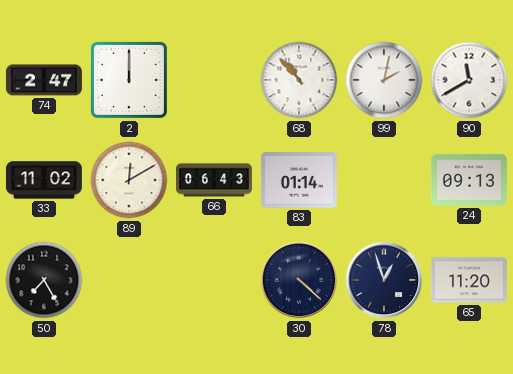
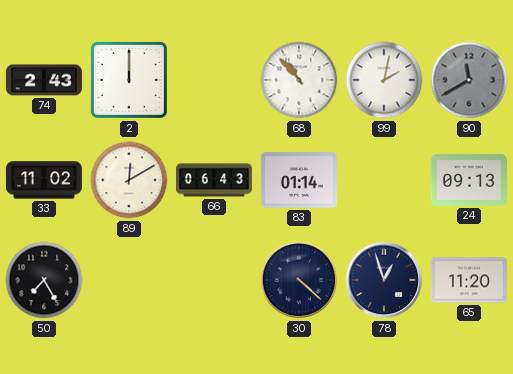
74: 2:47 -> 2:43 (44, 80)
90 dial: white -> grey (469, 80)
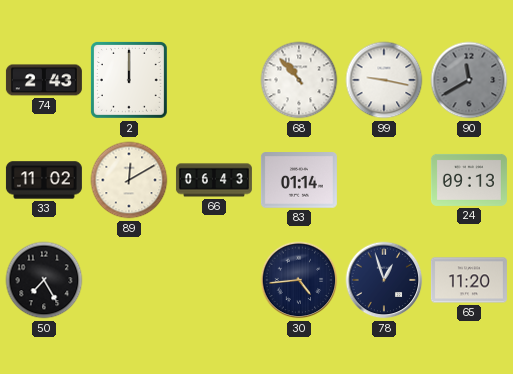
99: 2:02 -> 9:17 (384, 80)
30: 4:22 -> 4:44 (299, 280)
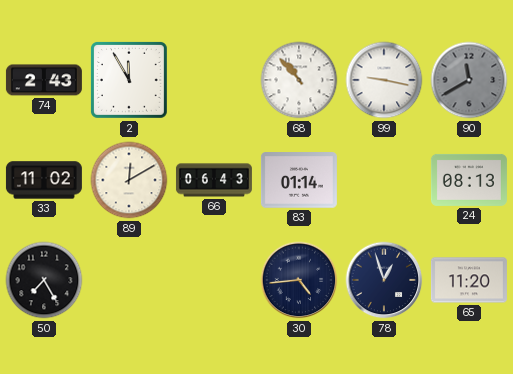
2: 12:00 -> 11:55 (129, 80)
24: 09:13 -> 08:13 (469, 180)
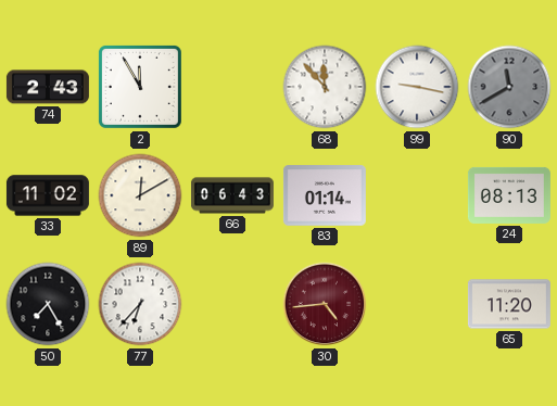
68: 10:53 -> 11:53 (325, 87)
77: none -> 6:37 (140, 304)
30 dial: navy -> burgundy (325, 304)
78: 12:57 -> none (384, 280)
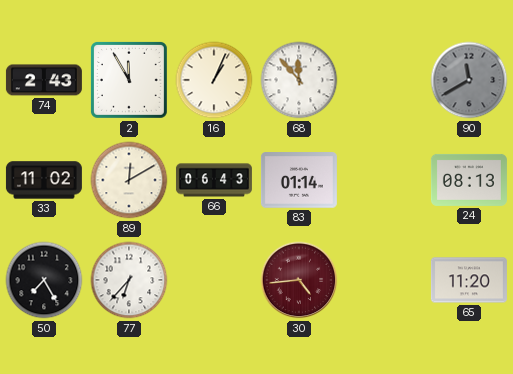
16: none -> 1:04 (214, 80)
99: 9:17 -> none (417, 87)
